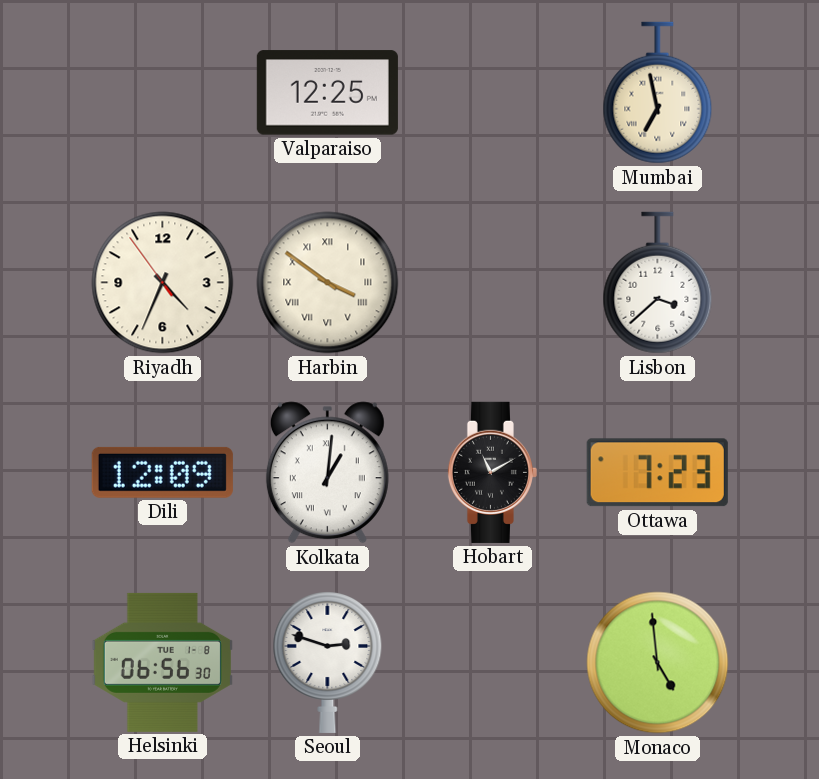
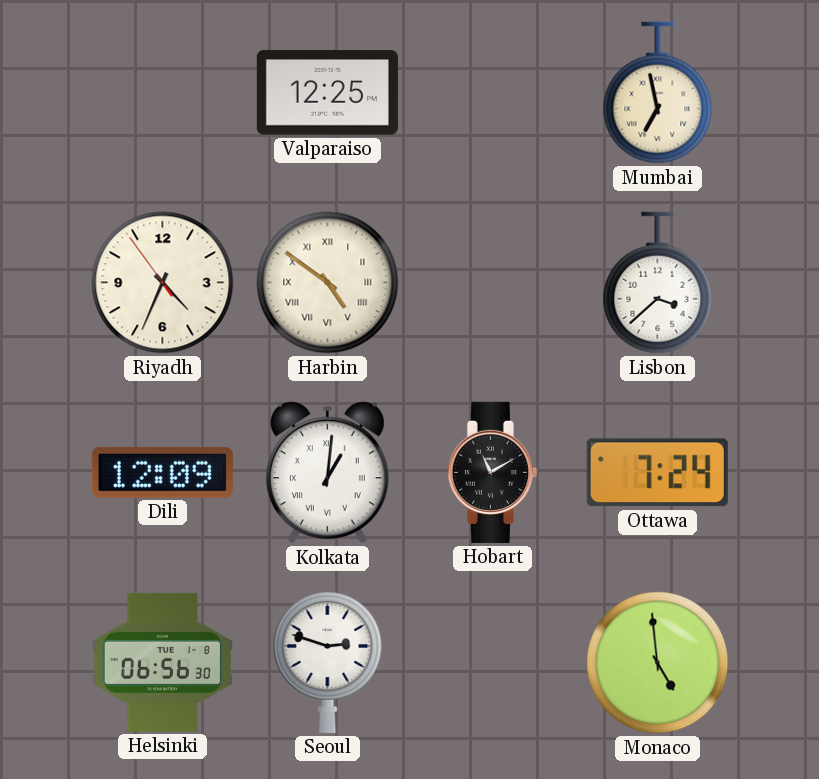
Harbin: 3:51 -> 4:51 (328, 283)
Ottawa: 7:23 -> 7:24 (657, 473)
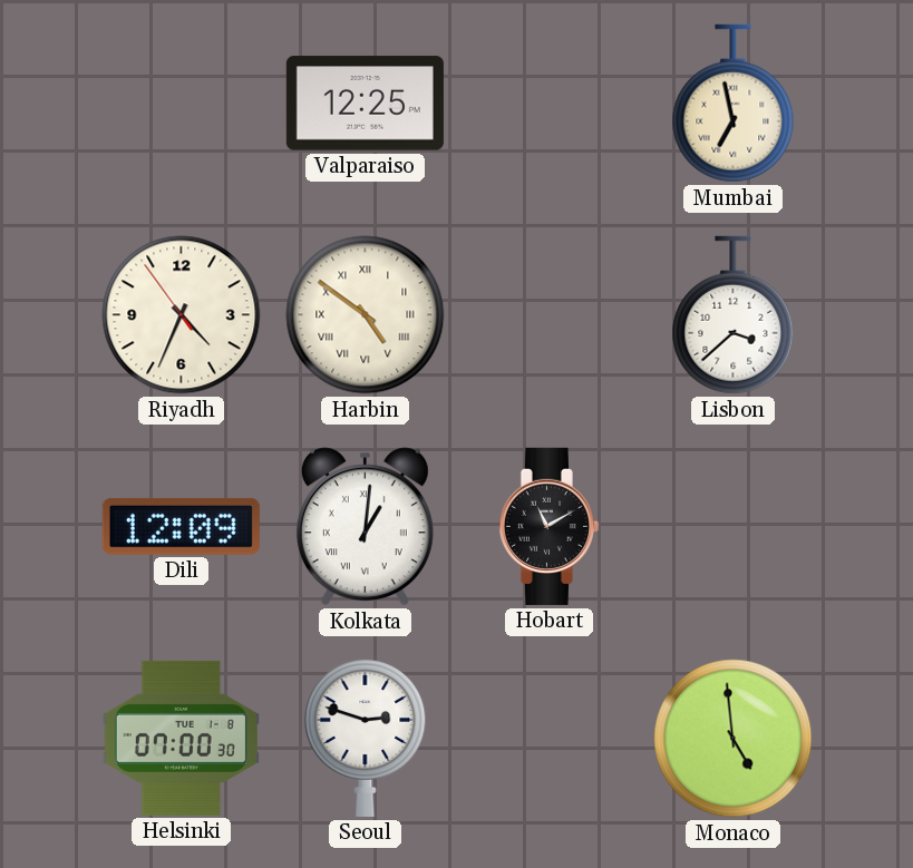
Ottawa: 7:24 -> none (657, 473)
Helsinki: 06:56 -> 07:00 (181, 738)
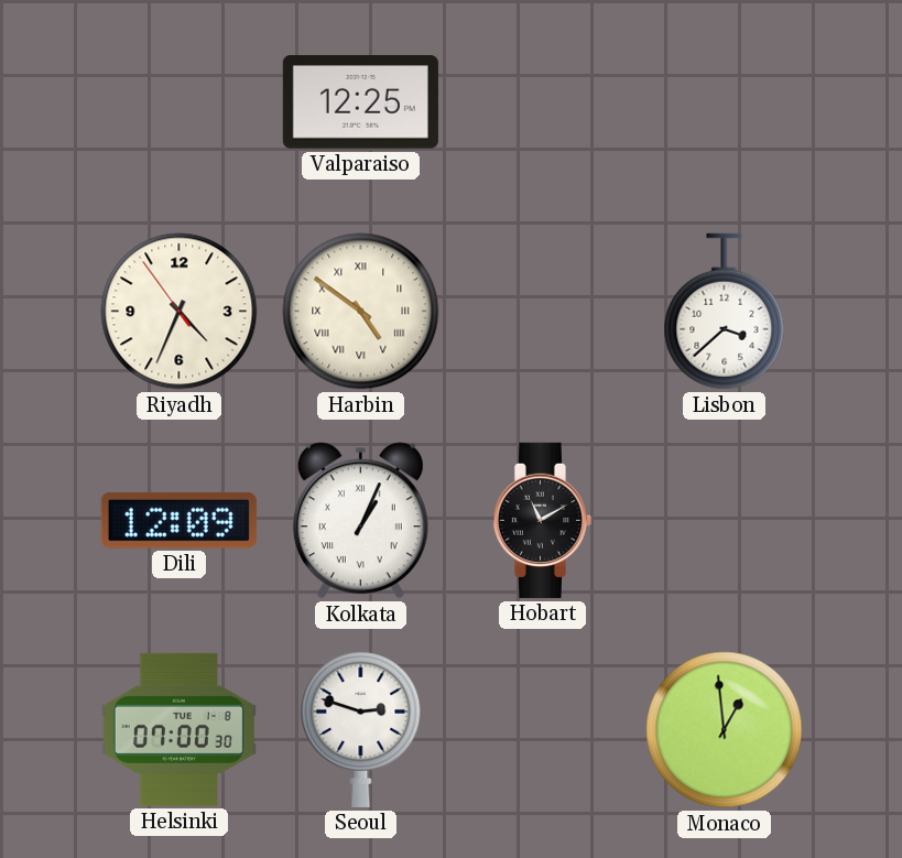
Mumbai: 6:58 -> none (734, 104)
Kolkata: 1:01 -> 1:04 (360, 521)
Monaco: 4:59 -> 12:59 (725, 730)
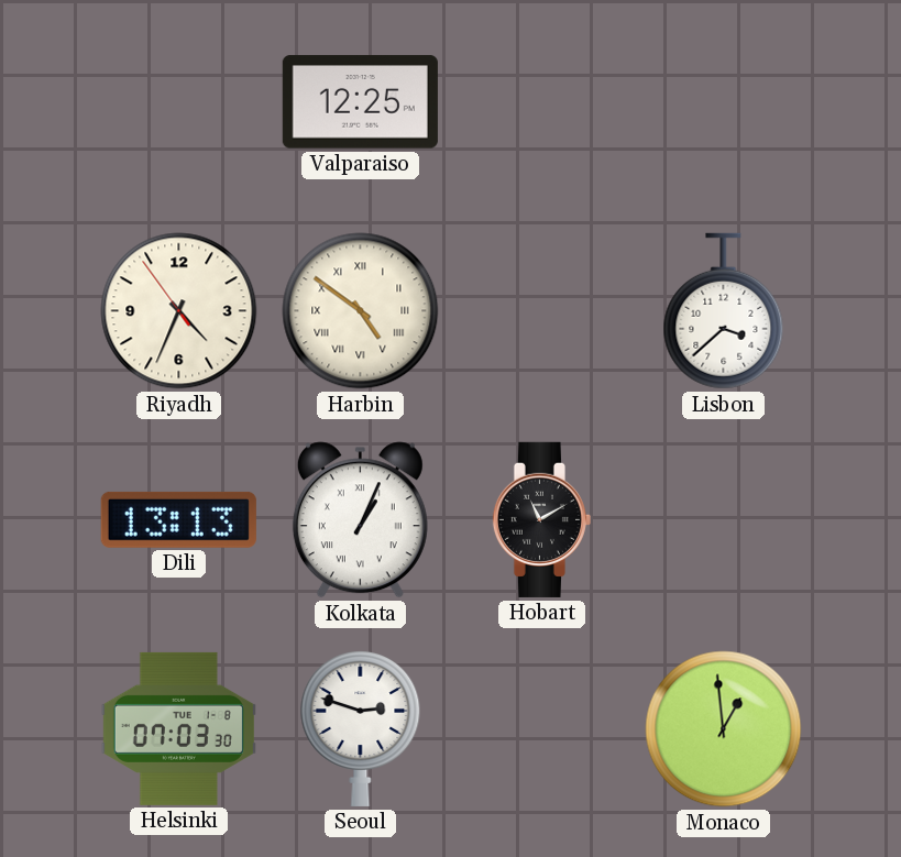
Dili: 12:09 -> 13:13 (178, 519)
Helsinki: 07:00 -> 07:03 (178, 728)
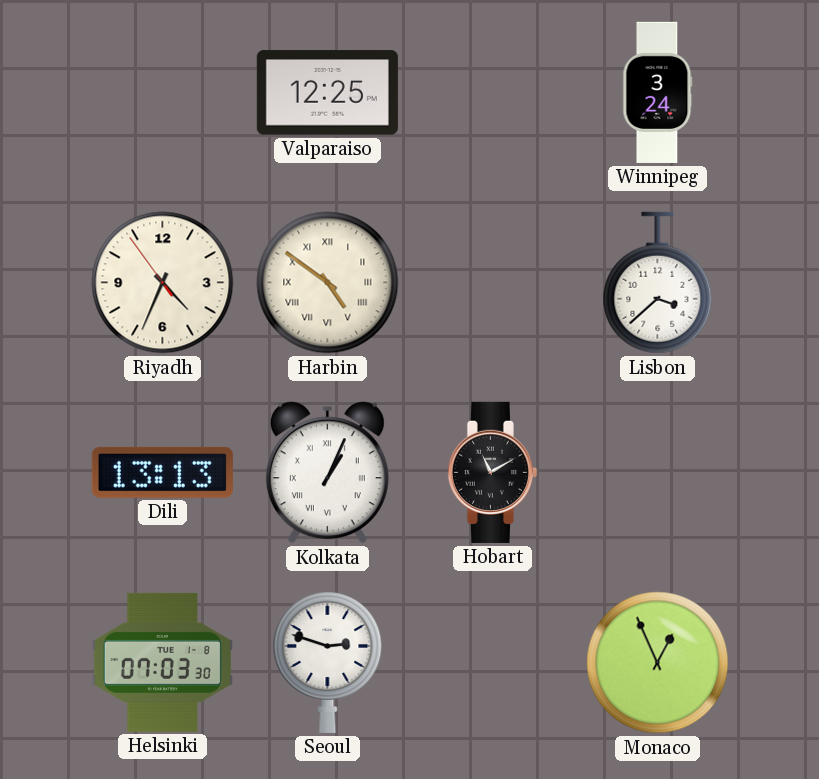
Winnipeg: none -> 3:24 (658, 92)
Monaco: 12:59 -> 12:56 (658, 663)
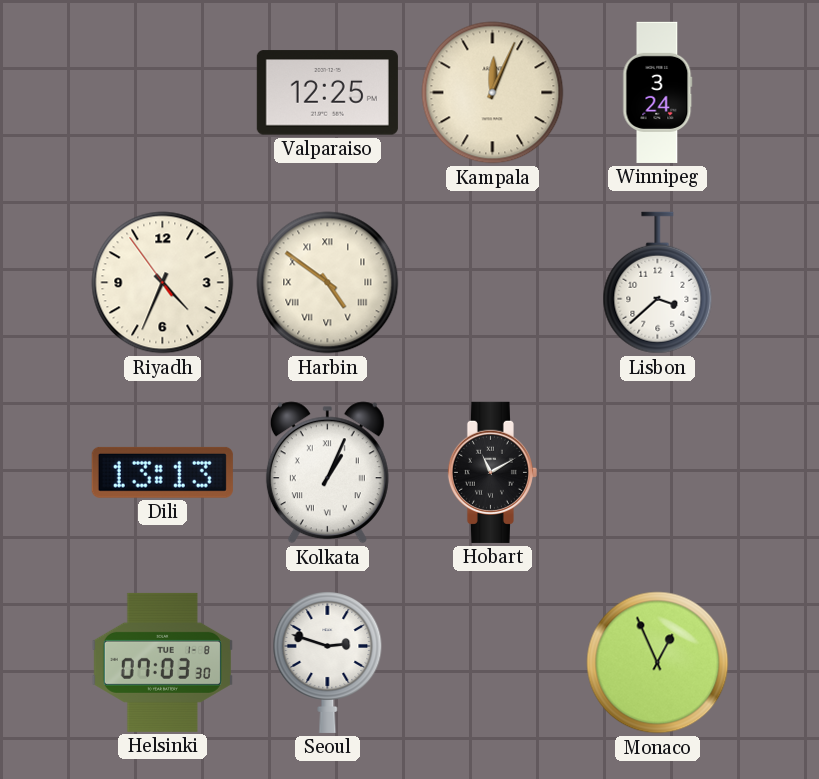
Kampala: none -> 12:04 (493, 93)
